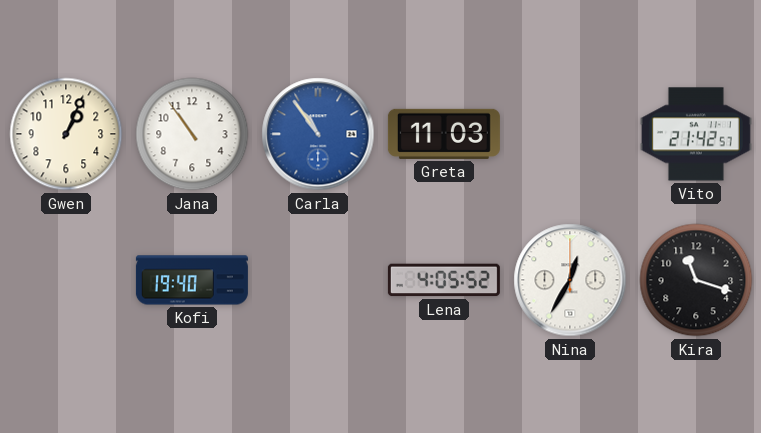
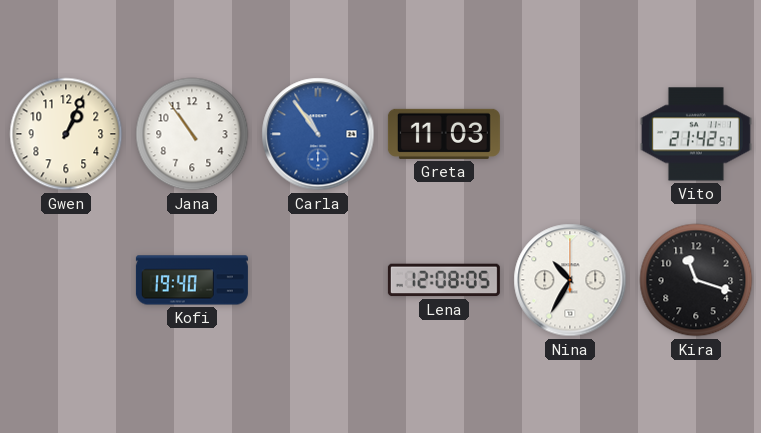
Lena: 4:05 -> 12:08 (444, 280)
Nina: 12:35 -> 10:35 (570, 280)
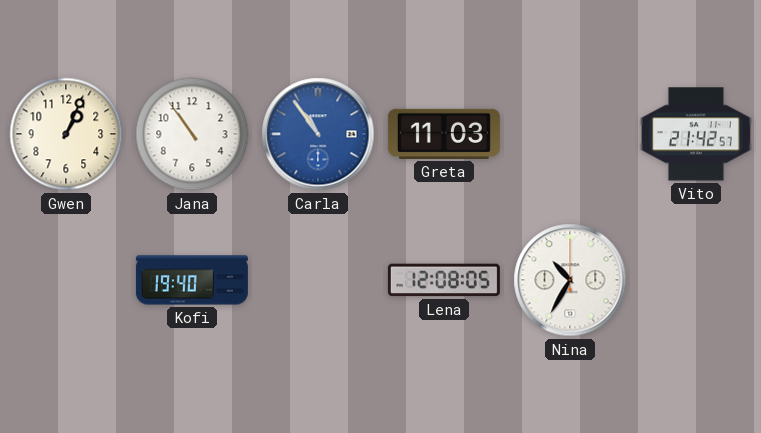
Kira: 11:18 -> none (696, 280)
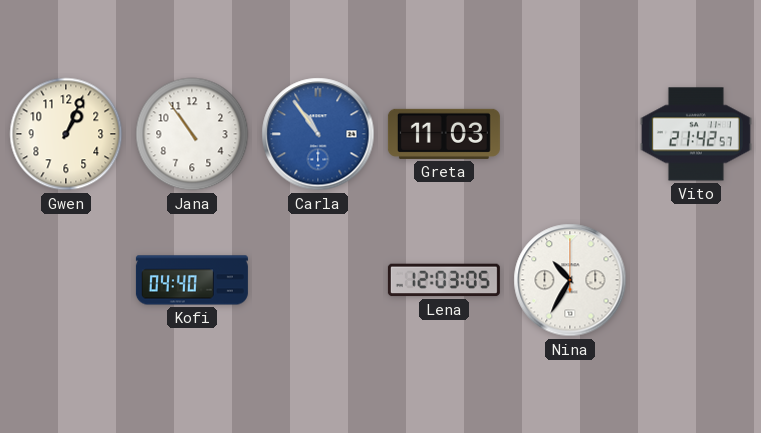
Kofi: 19:40 -> 04:40 (192, 280)
Lena: 12:08 -> 12:03 (444, 280)
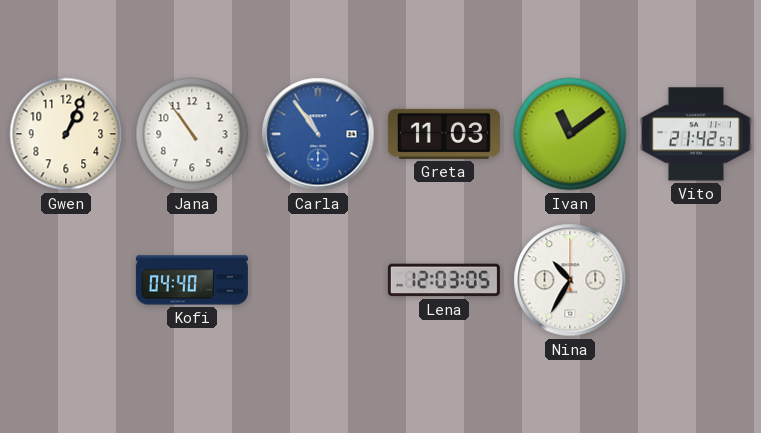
Ivan: none -> 11:09 (570, 134)
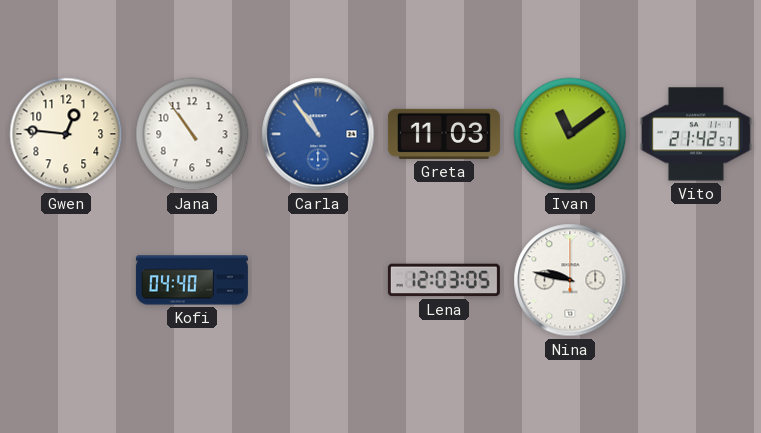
Gwen: 1:04 -> 12:46 (66, 134)
Nina: 10:35 -> 9:47 (570, 280)
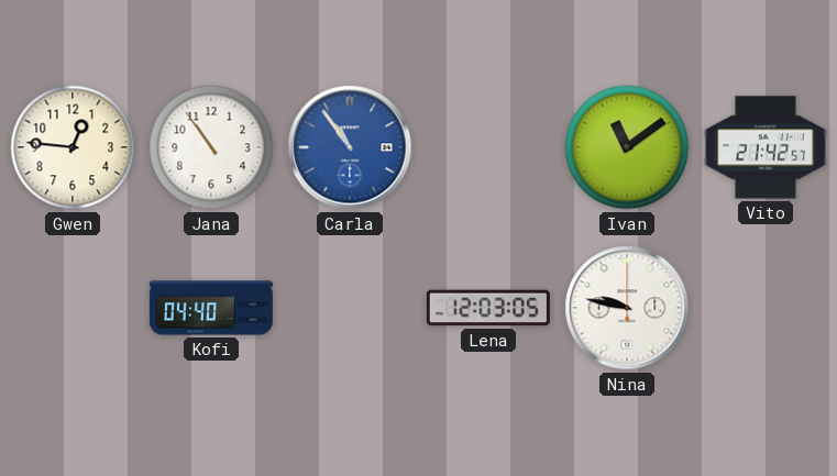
Greta: 11:03 -> none (444, 134)
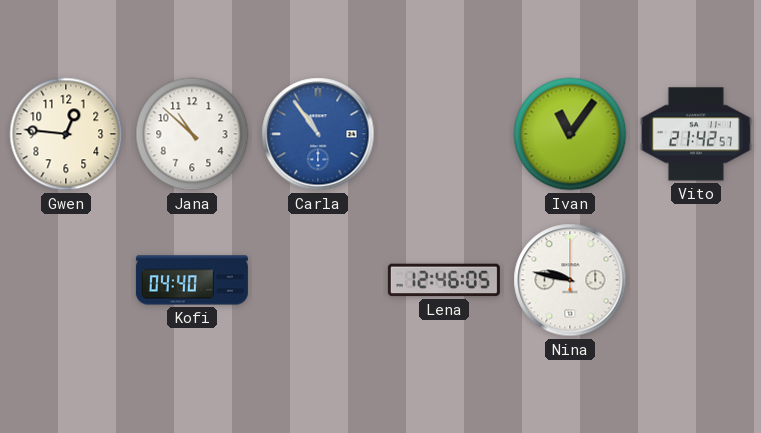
Jana: 10:54 -> 10:52 (192, 134)
Ivan: 11:09 -> 11:06 (570, 134)
Lena: 12:03 -> 12:46 (444, 280)
